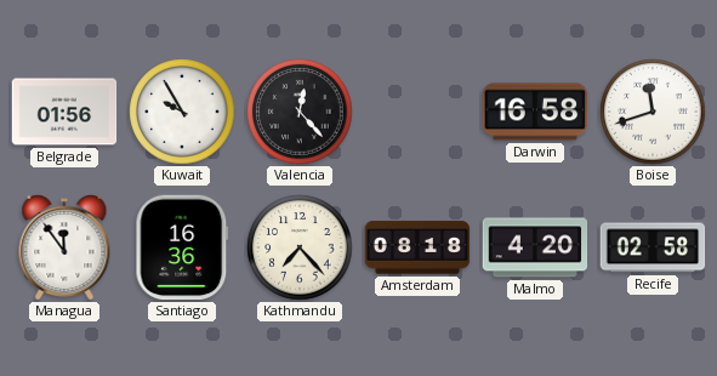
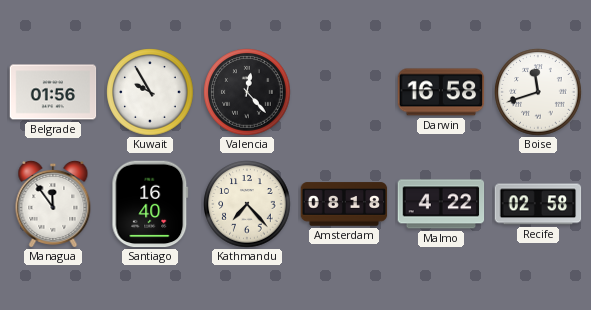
Santiago: 16:36 -> 16:40 (150, 204)
Malmo: 4:20 -> 4:22 (441, 204)
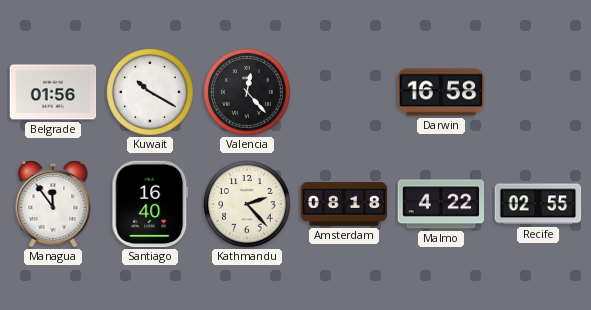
Kuwait: 9:55 -> 10:20 (150, 92)
Boise: 11:42 -> none (538, 92)
Kathmandu: 7:23 -> 2:23 (247, 204)
Recife: 02:58 -> 02:55 (538, 204)
